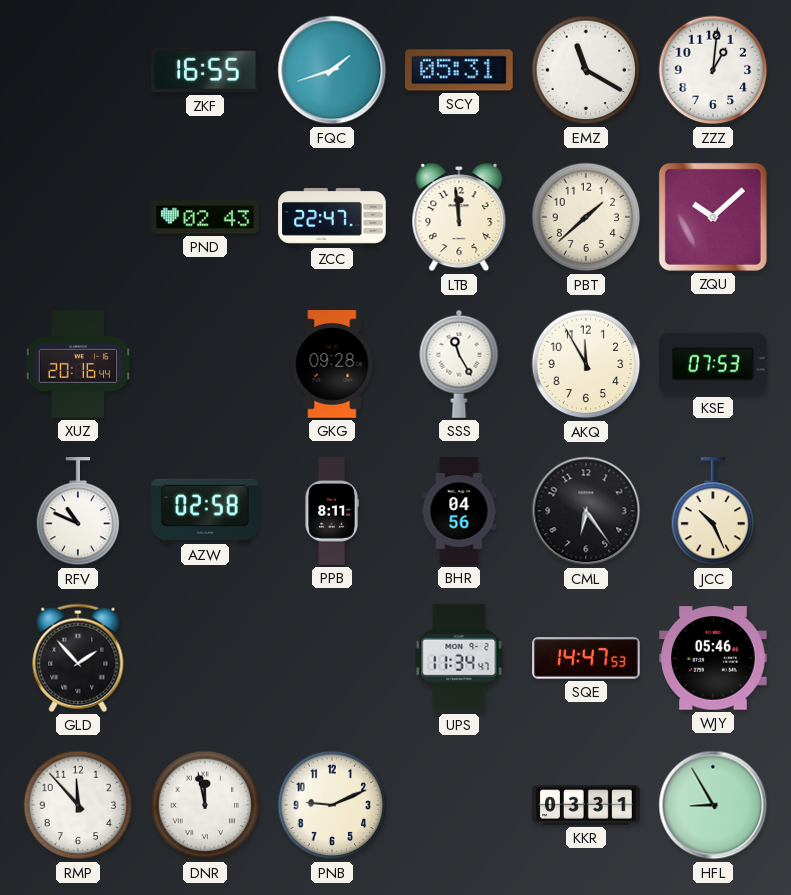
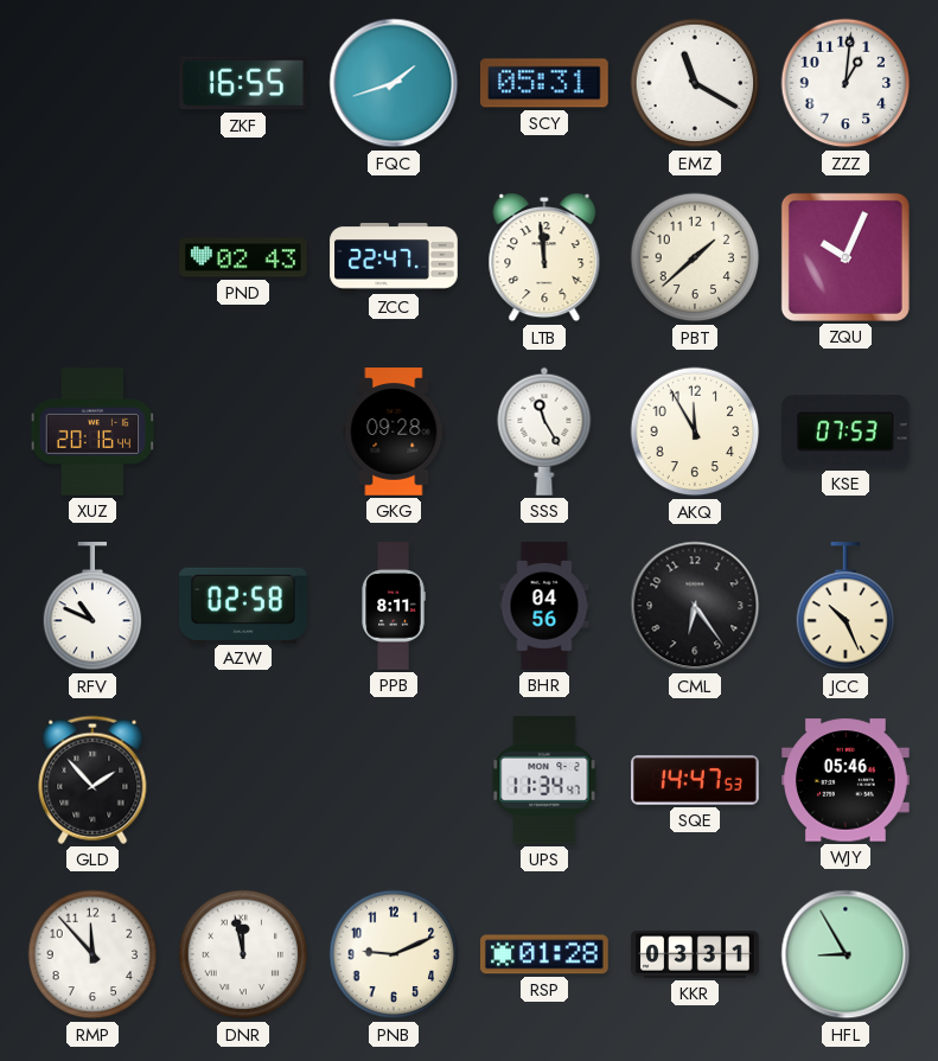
ZQU: 10:08 -> 10:04 (846, 257)
RSP: none -> 01:28 (545, 954)
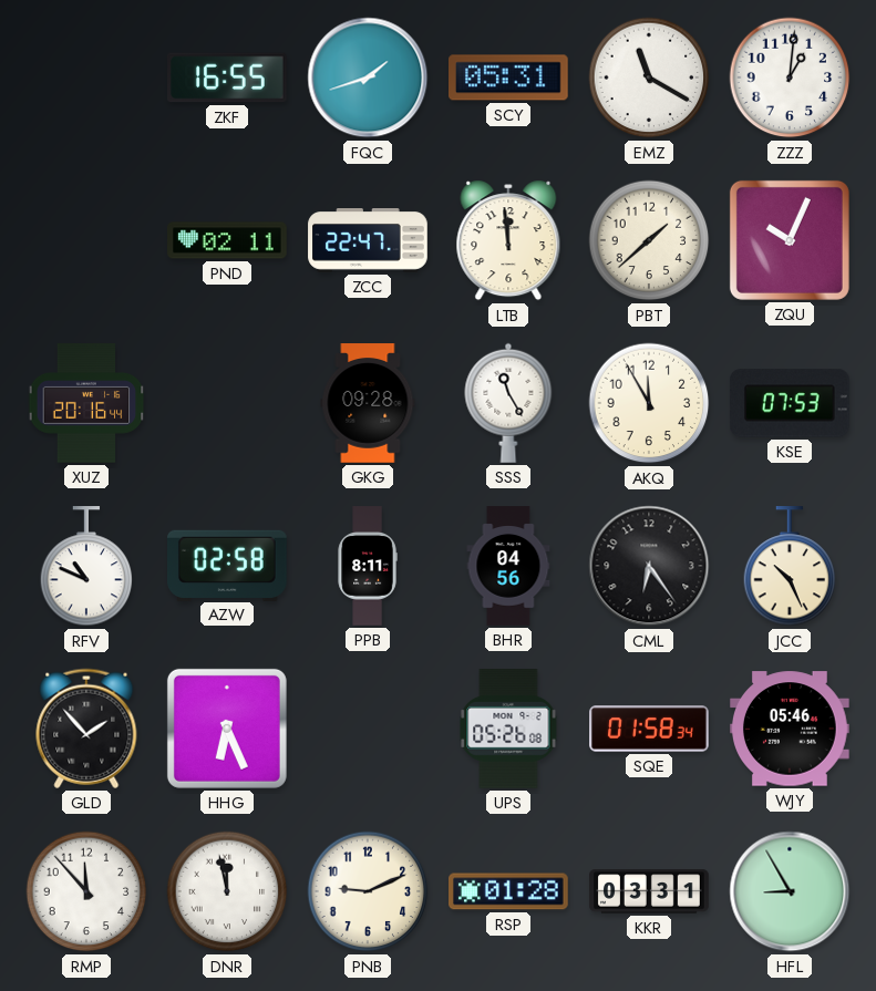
PND: 02:43 -> 02:11 (227, 240)
HHG: none -> 6:26 (227, 729)
UPS: 11:34 -> 05:26 (508, 730)
SQE: 14:47 -> 01:58 (649, 729)
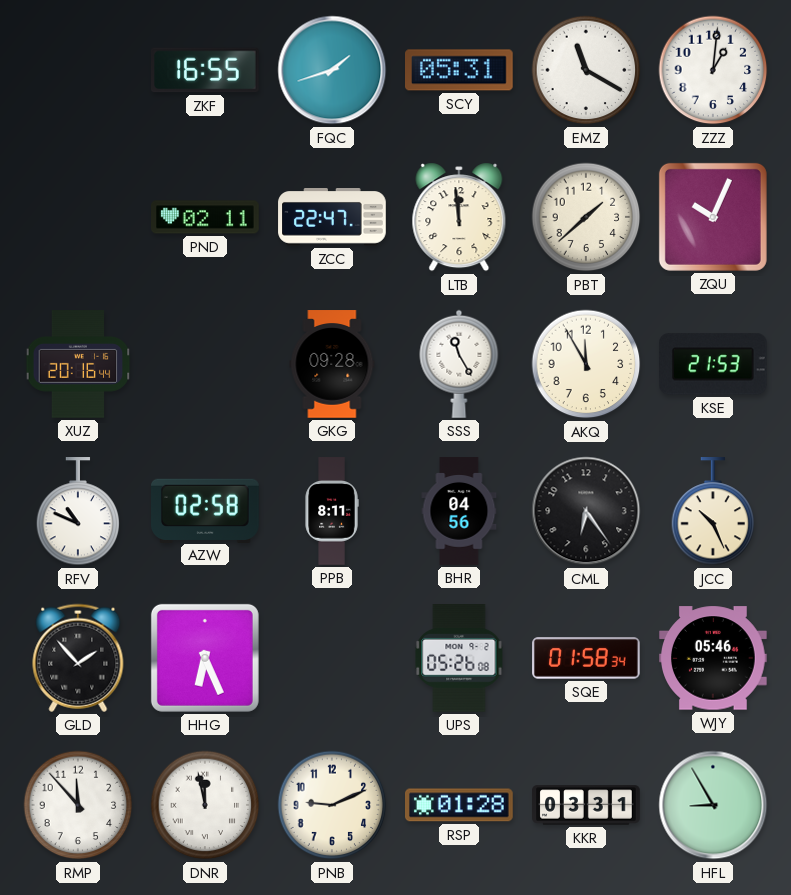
KSE: 07:53 -> 21:53 (714, 364)
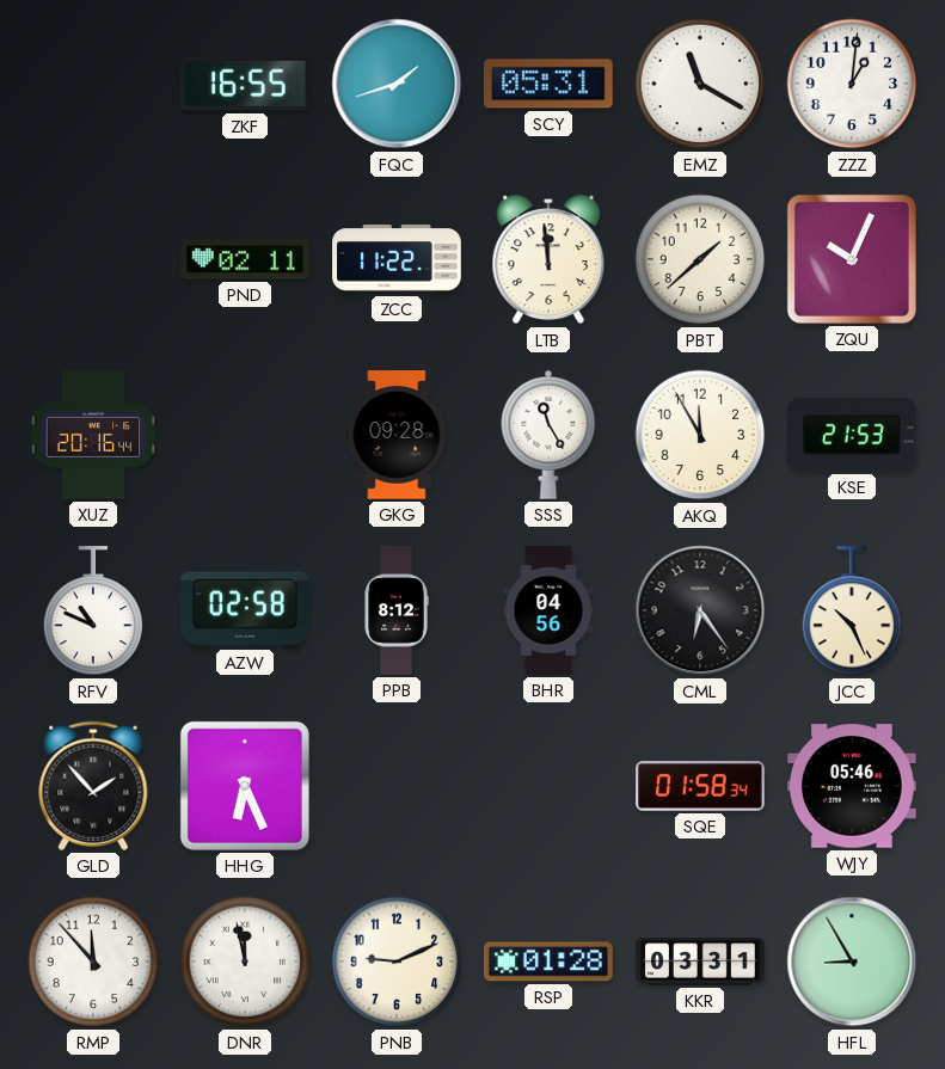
ZCC: 22:47 -> 11:22 (397, 259)
PPB: 8:11 -> 8:12 (397, 610)
UPS: 05:26 -> none (459, 659)
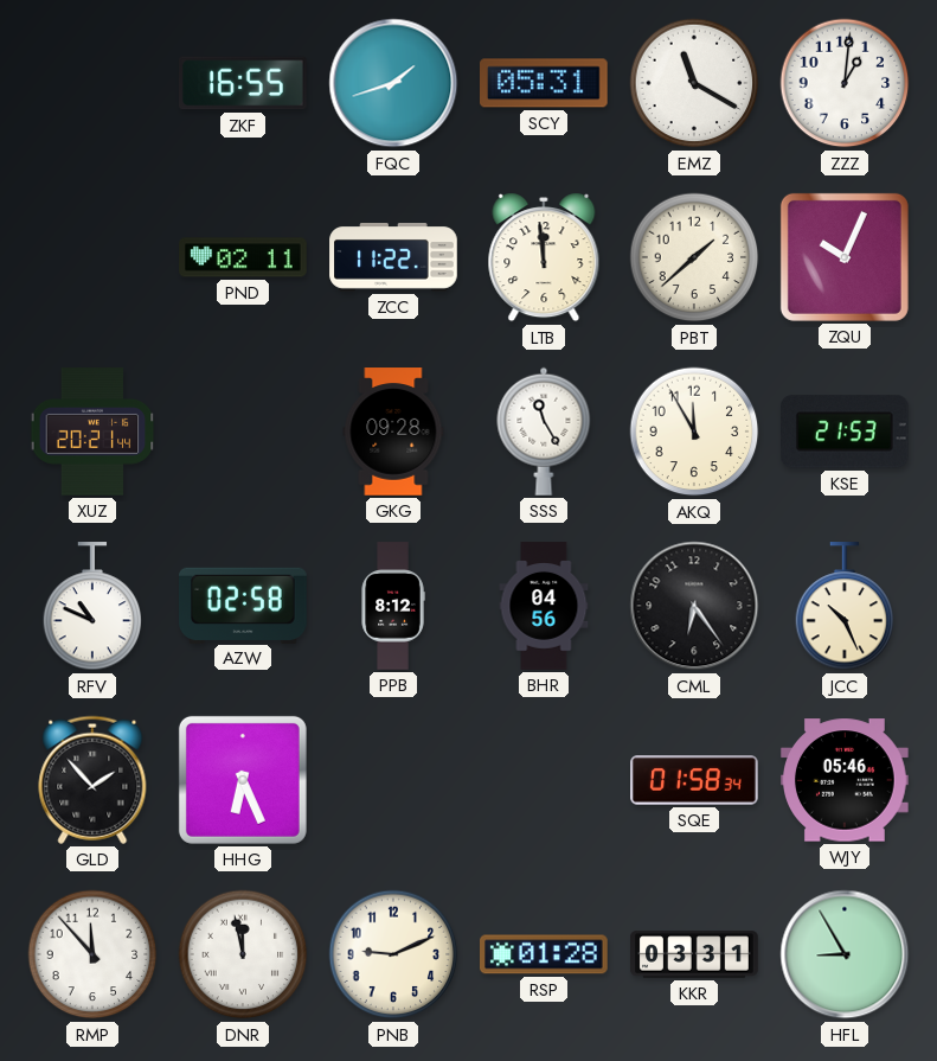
XUZ: 20:16 -> 20:21 (92, 432)
